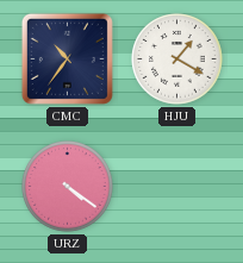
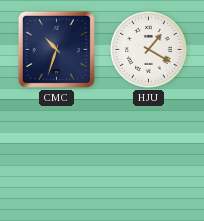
CMC: 10:36 -> 10:33 (56, 49)
URZ: 4:21 -> none (68, 187)
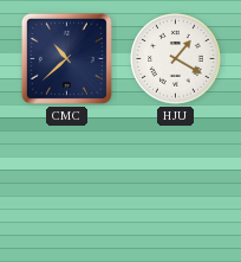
CMC: 10:33 -> 10:38 (66, 58)
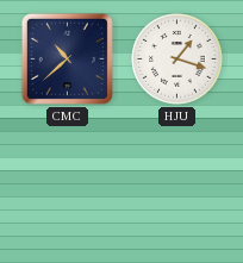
HJU: 1:20 -> 1:18 (177, 60)
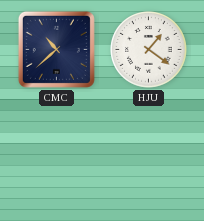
HJU: 1:18 -> 1:21 (149, 50)
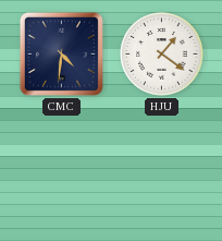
CMC: 10:38 -> 4:31 (61, 53)
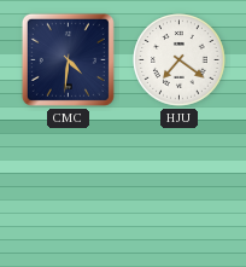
HJU: 1:21 -> 7:21 (180, 60)
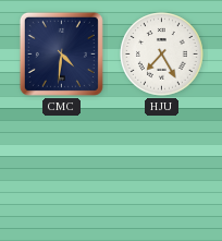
HJU: 7:21 -> 7:25 (162, 55)
